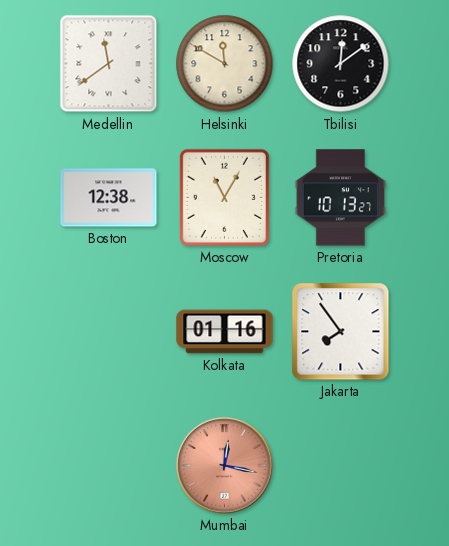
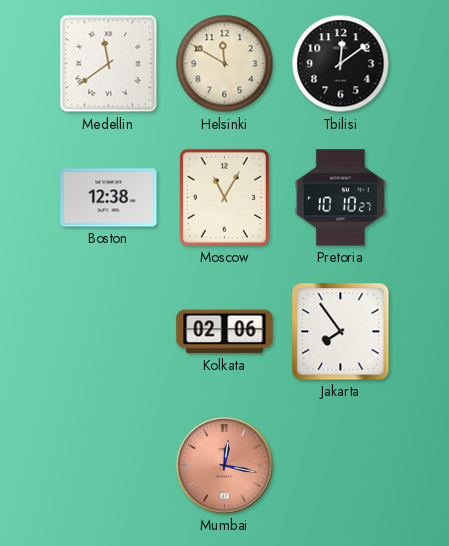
Pretoria: 10:13 -> 10:10 (341, 198)
Kolkata: 01:16 -> 02:06 (225, 332)
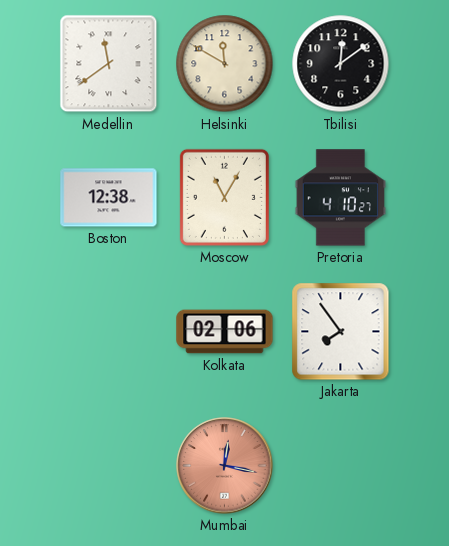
Pretoria: 10:10 -> 4:10 (341, 198)
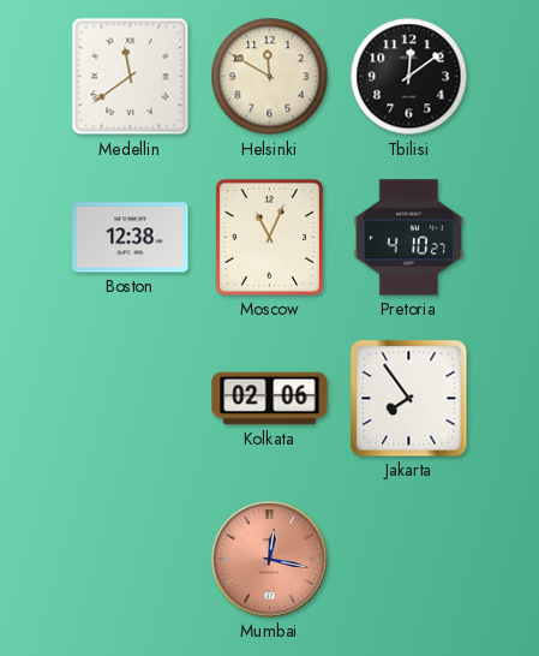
Moscow: 11:05 -> 11:04 (269, 237)
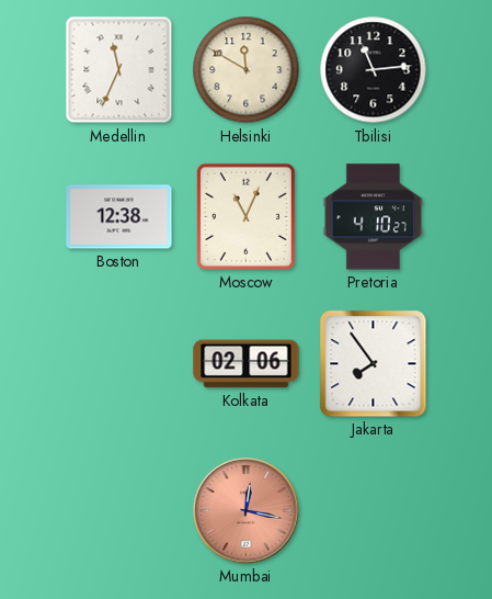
Medellin: 11:39 -> 11:34 (119, 70)
Tbilisi: 12:09 -> 11:14 (374, 70)
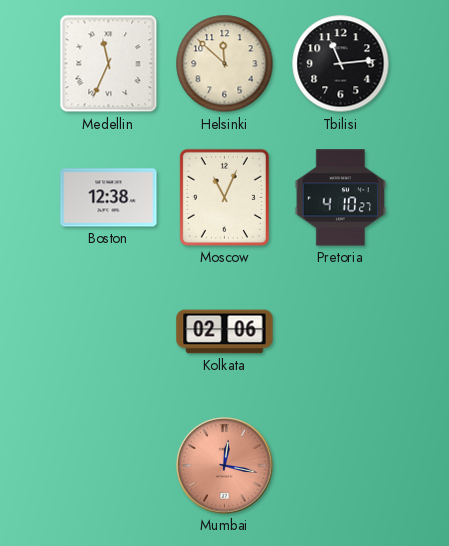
Helsinki: 11:50 -> 11:52 (225, 64)
Jakarta: 7:54 -> none (374, 364)
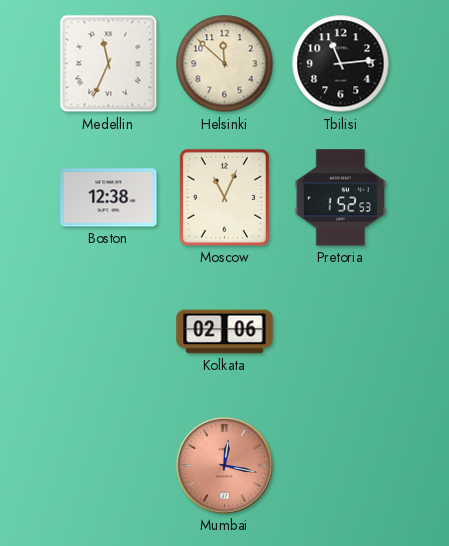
Pretoria: 4:10 -> 1:52 (341, 198)
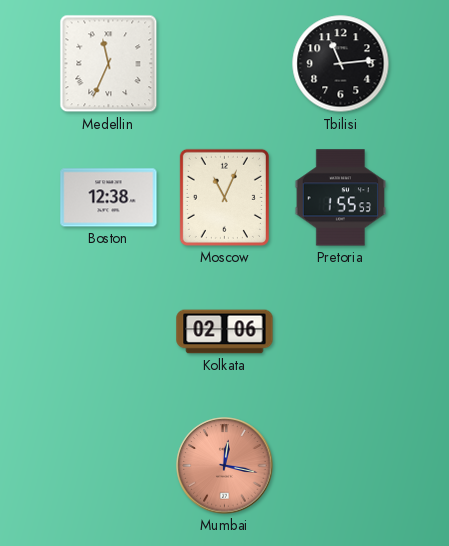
Helsinki: 11:52 -> none (225, 64)
Pretoria: 1:52 -> 1:55 (341, 198)
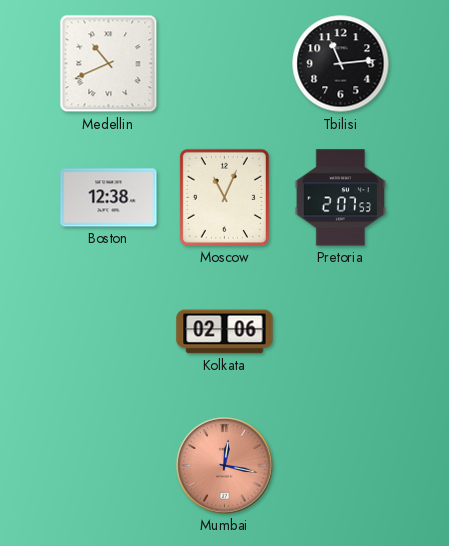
Medellin: 11:34 -> 10:41 (109, 64)
Pretoria: 1:55 -> 2:07 (341, 198)
